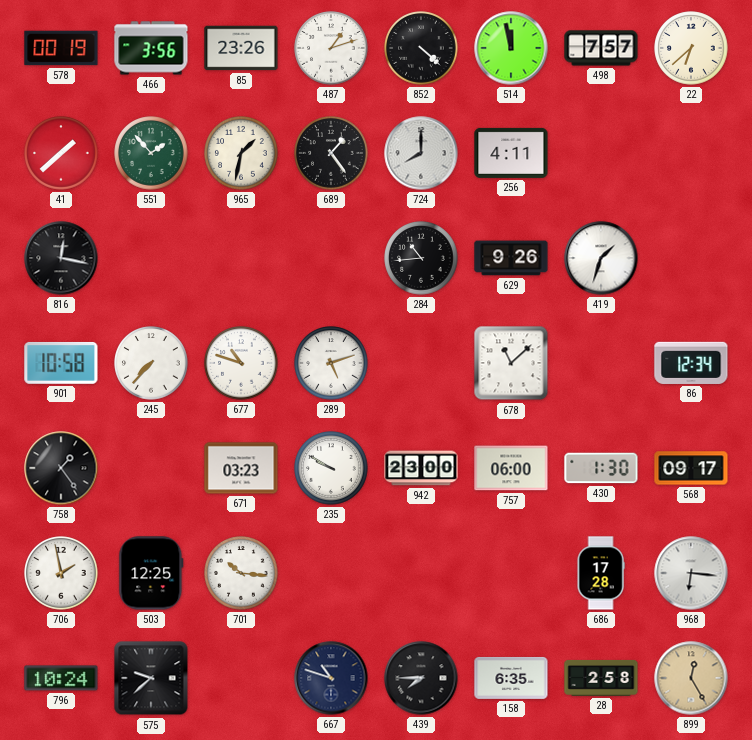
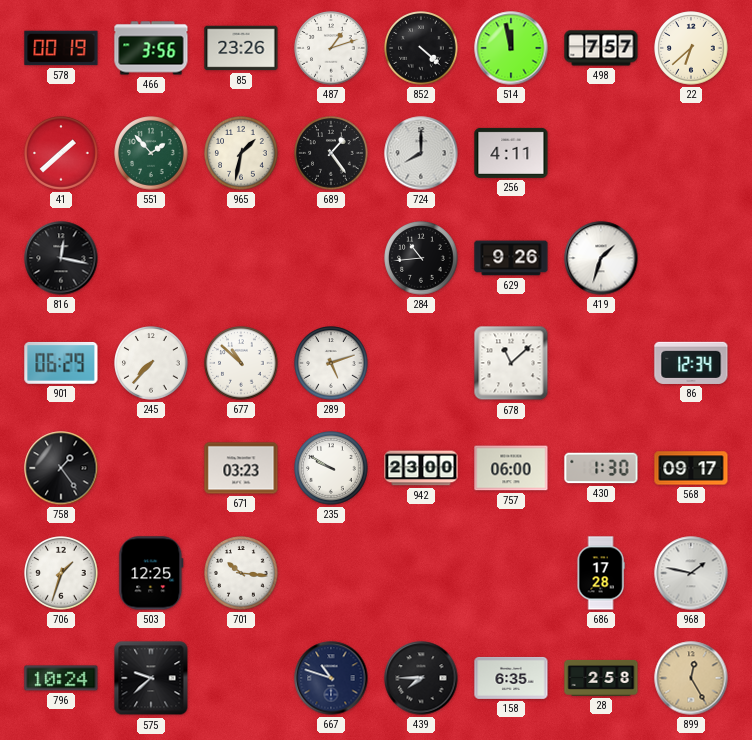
901: 10:58 -> 06:29 (61, 363)
677: 10:48 -> 10:52 (241, 363)
706: 1:58 -> 1:33 (61, 573)
968: 6:16 -> 1:47 (691, 573)
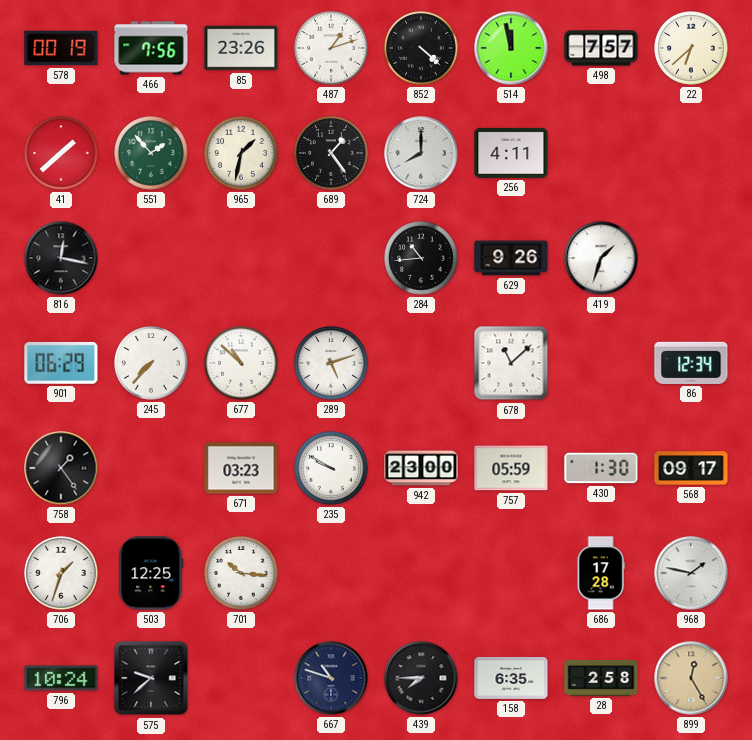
466: 3:56 -> 7:56 (151, 48)
757: 06:00 -> 05:59 (511, 468)
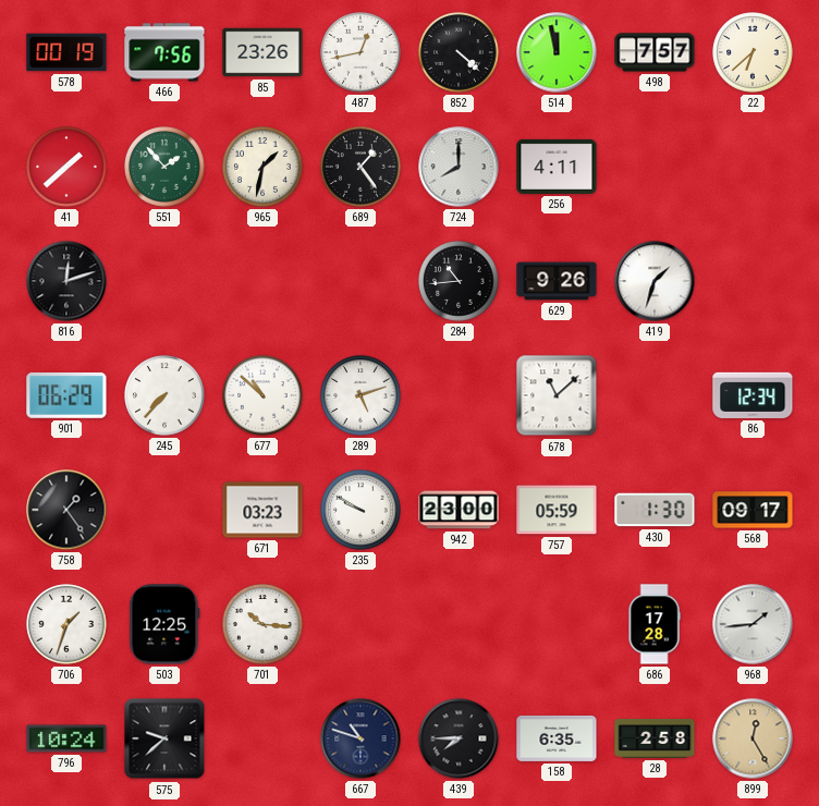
487: 1:12 -> 12:43 (360, 52)
816: 12:17 -> 12:12 (66, 281)
968: 1:47 -> 1:44 (753, 624)
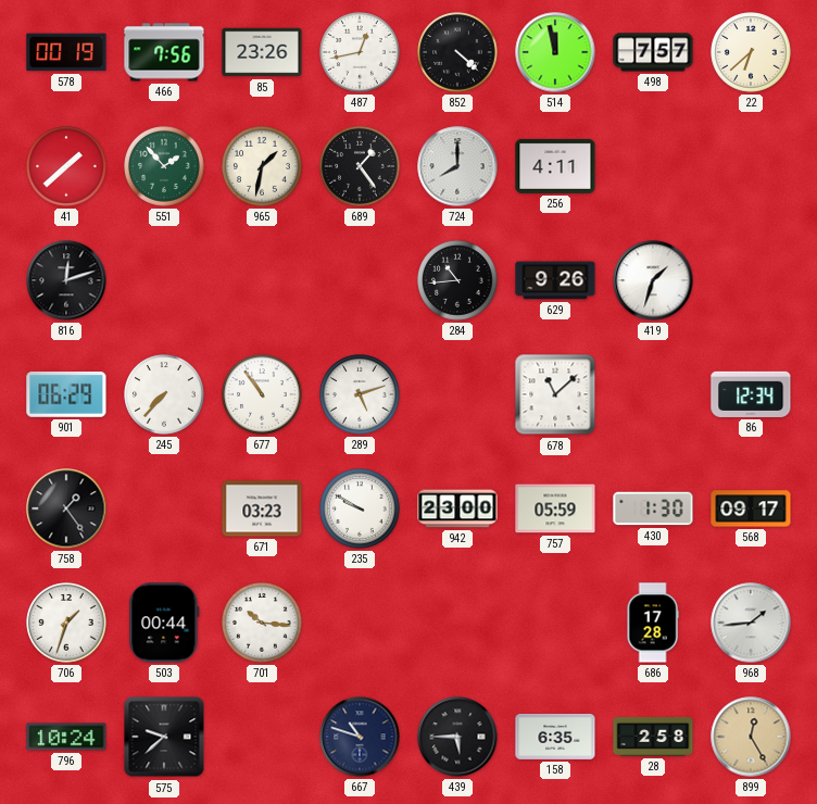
677: 10:52 -> 10:54 (262, 394)
503: 12:25 -> 00:44 (164, 623)
439: 7:45 -> 5:45 (457, 737)
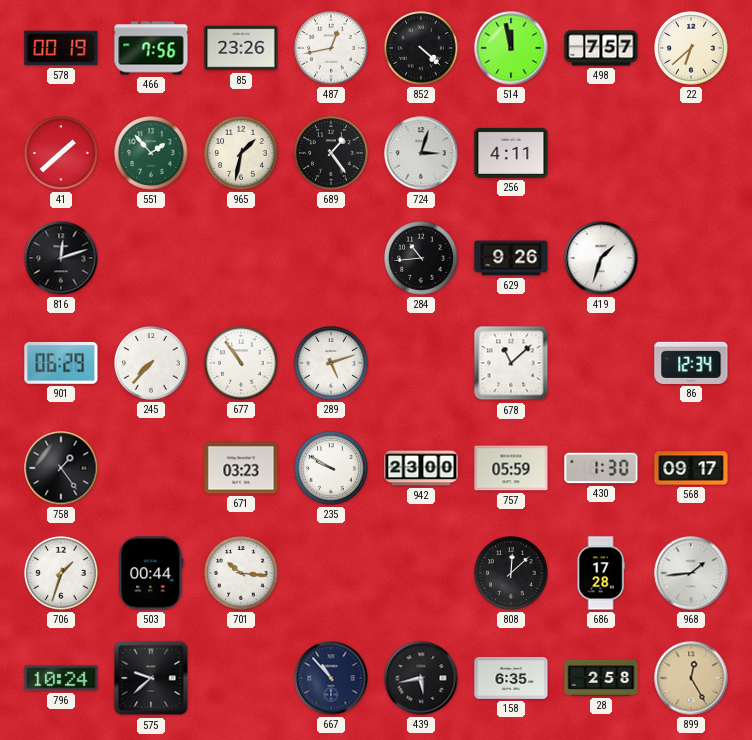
724: 8:00 -> 3:03 (421, 153)
808: none -> 12:08 (511, 573)
667: 10:48 -> 10:53 (331, 678)
439: 5:45 -> 5:43 (421, 678)
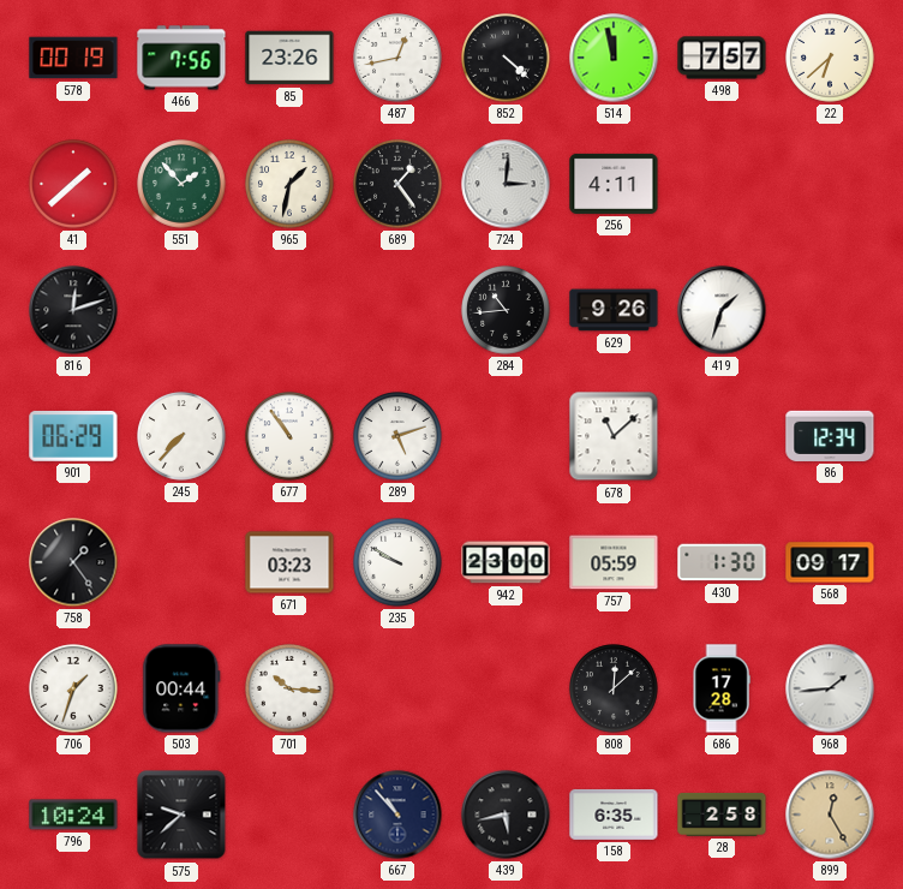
724: 3:03 -> 3:01 (506, 184)
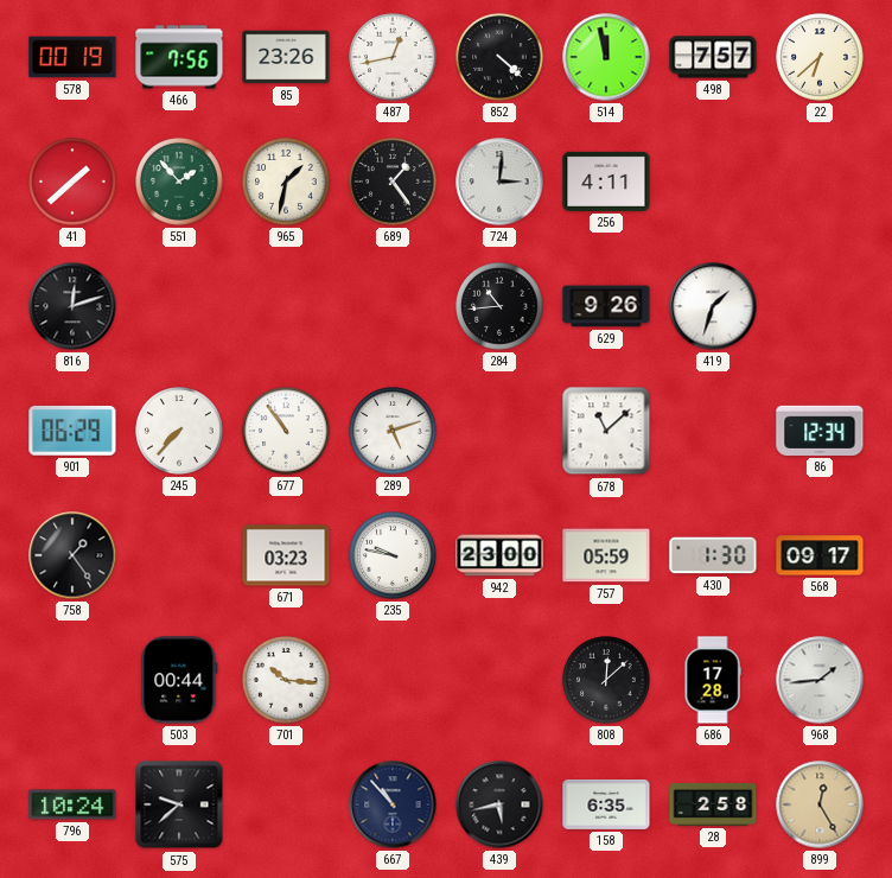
235: 9:50 -> 9:47 (393, 555)
706: 1:33 -> none (73, 688)
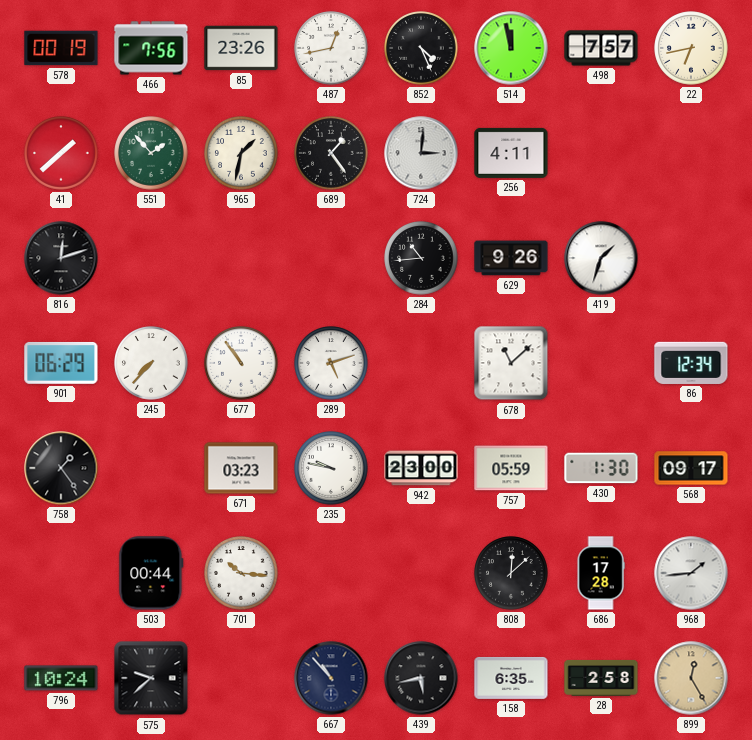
852: 4:22 -> 4:26 (421, 48)
22: 6:38 -> 6:43 (691, 48)
